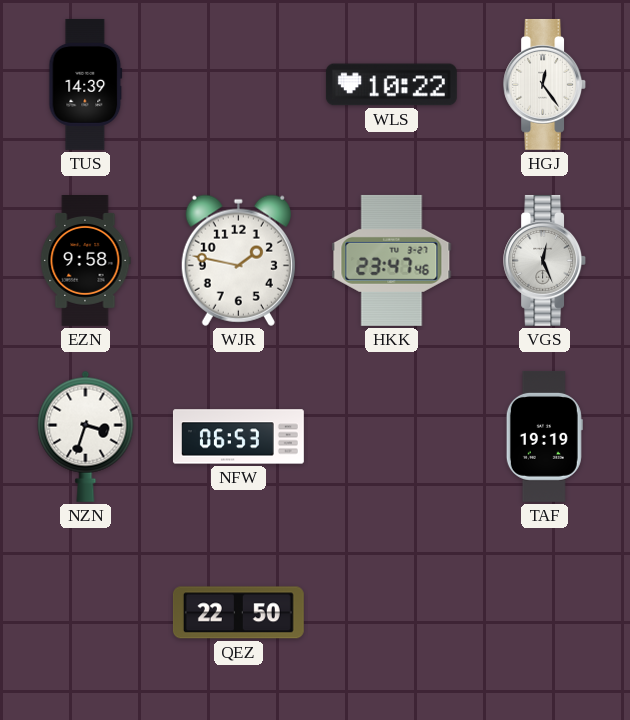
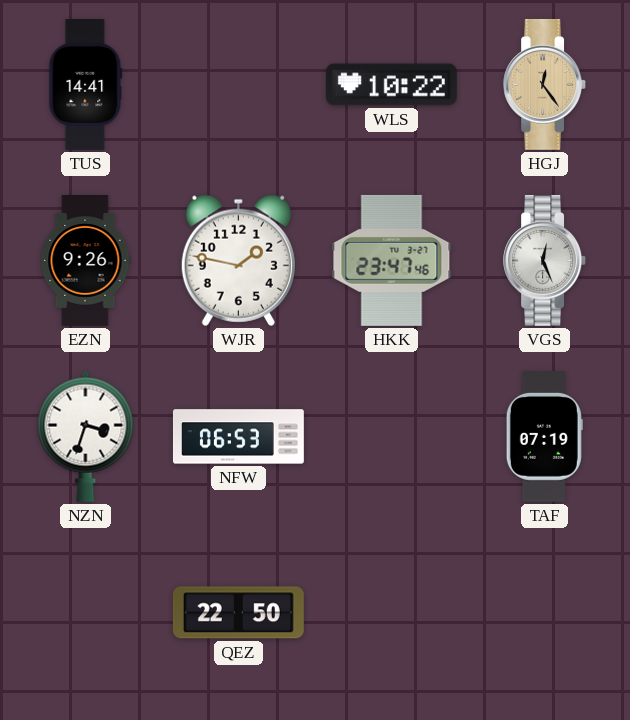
TUS: 14:39 -> 14:41 (86, 84)
HGJ dial: white -> champagne (545, 84)
EZN: 9:58 -> 9:26 (85, 261)
TAF: 19:19 -> 07:19 (544, 436)
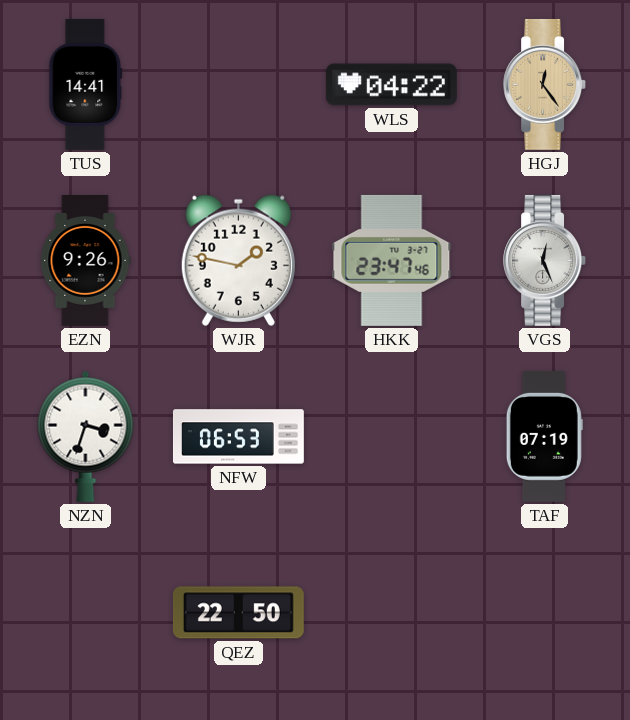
WLS: 10:22 -> 04:22 (391, 85)
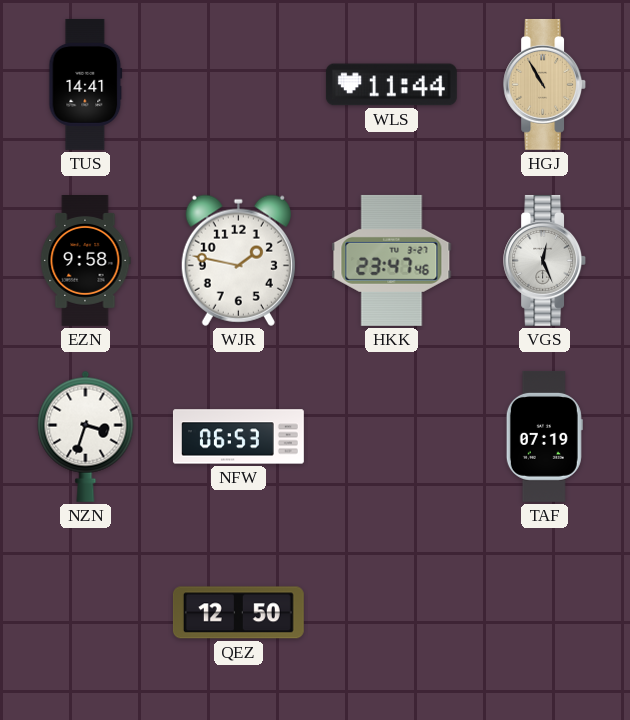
WLS: 04:22 -> 11:44 (391, 85)
HGJ: 12:24 -> 10:55 (545, 84)
EZN: 9:26 -> 9:58 (85, 261)
QEZ: 22:50 -> 12:50 (238, 613)
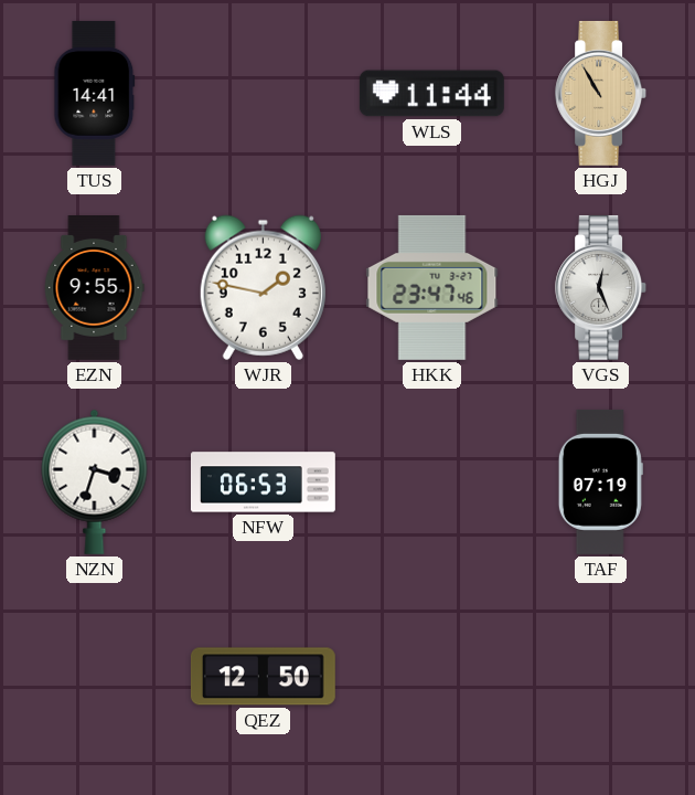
EZN: 9:58 -> 9:55 (94, 288)
